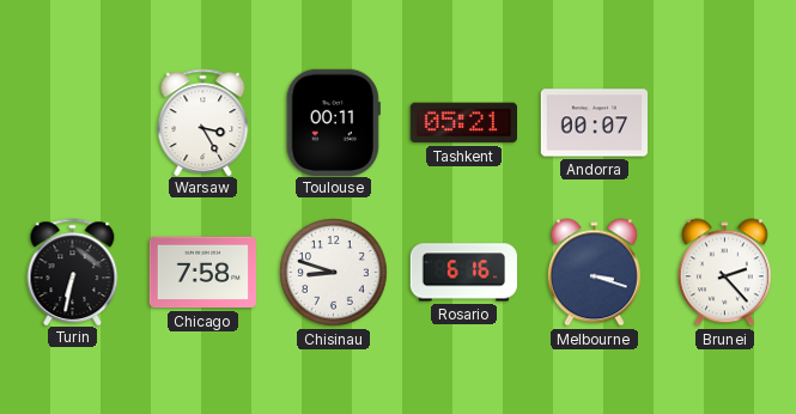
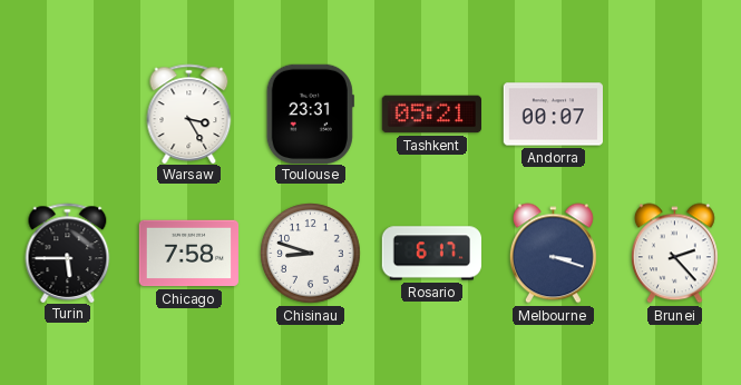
Toulouse: 00:11 -> 23:31 (310, 113)
Turin: 6:32 -> 5:45 (68, 253)
Rosario: 6:16 -> 6:17 (431, 254)
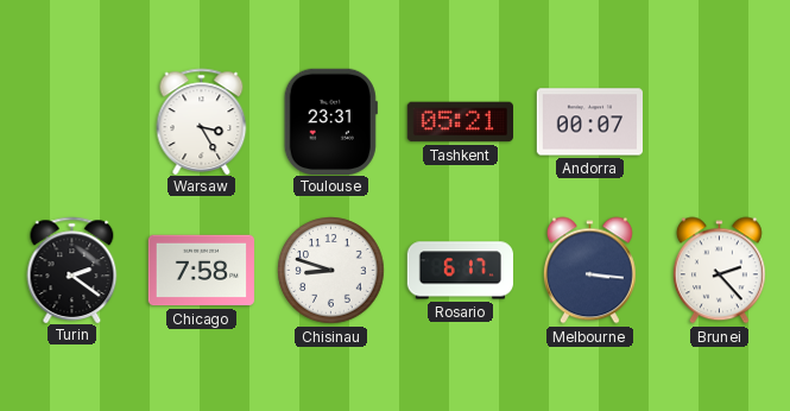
Turin: 5:45 -> 2:21 (72, 270)
Melbourne: 3:18 -> 3:16 (589, 271)
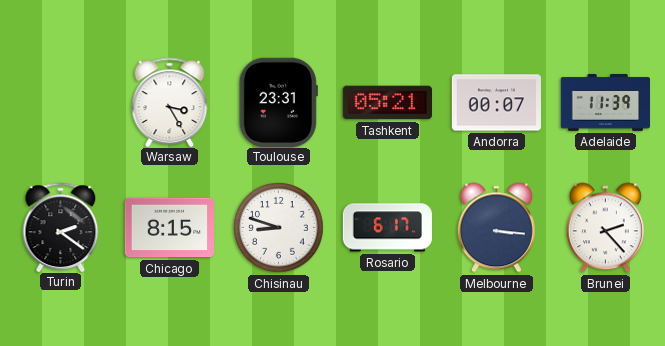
Adelaide: none -> 11:39 (606, 102)
Chicago: 7:58 -> 8:15 (169, 228)
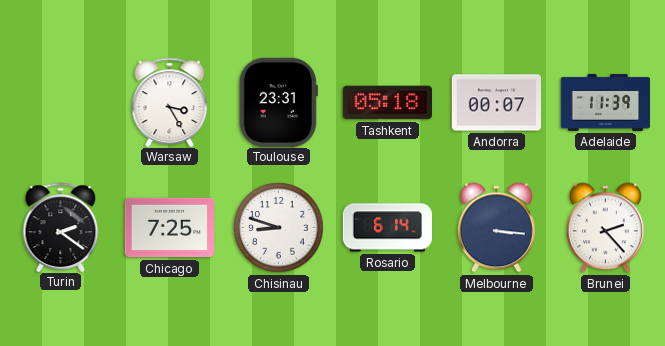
Tashkent: 05:21 -> 05:18 (387, 103)
Chicago: 8:15 -> 7:25 (169, 228)
Rosario: 6:17 -> 6:14 (387, 228)
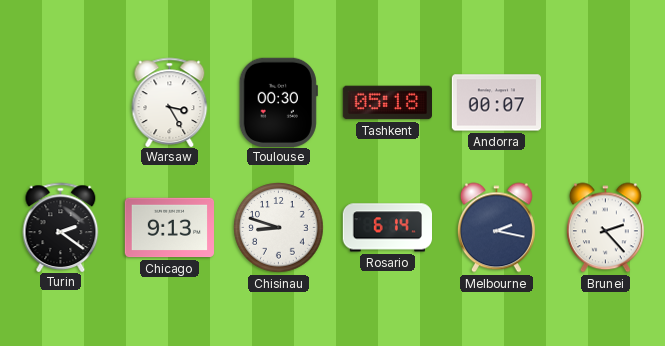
Toulouse: 23:31 -> 00:30 (278, 102)
Adelaide: 11:39 -> none (606, 102)
Chicago: 7:25 -> 9:13 (169, 228)
Melbourne: 3:16 -> 2:17 (496, 228)
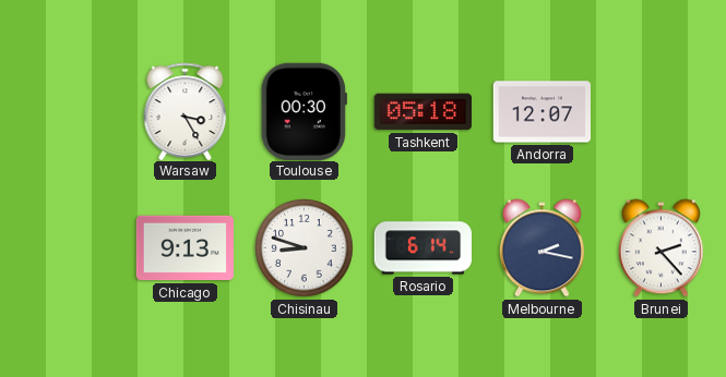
Andorra: 00:07 -> 12:07 (541, 112)
Turin: 2:21 -> none (61, 227)
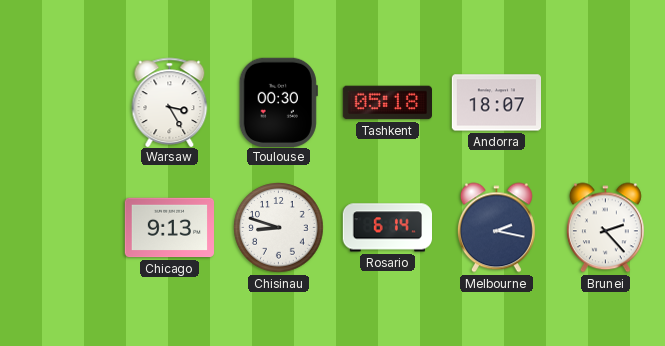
Andorra: 12:07 -> 18:07 (496, 103)
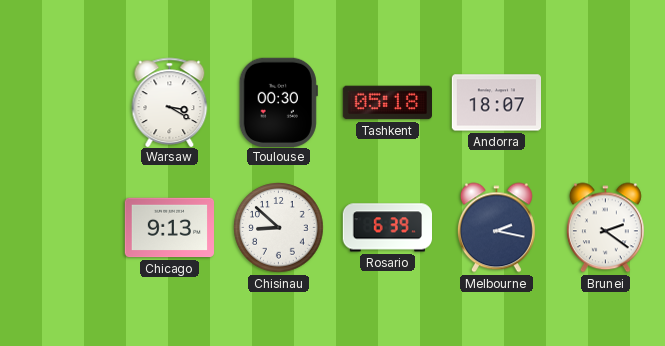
Warsaw: 3:25 -> 3:20 (170, 102)
Chisinau: 8:48 -> 8:52 (279, 228)
Rosario: 6:14 -> 6:39 (387, 228)
Brunei: 2:23 -> 2:21 (605, 228)
